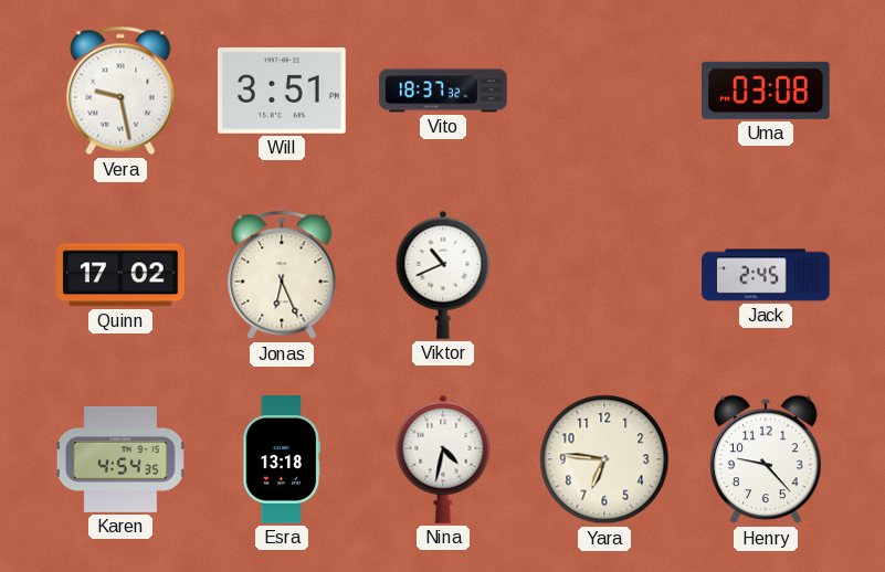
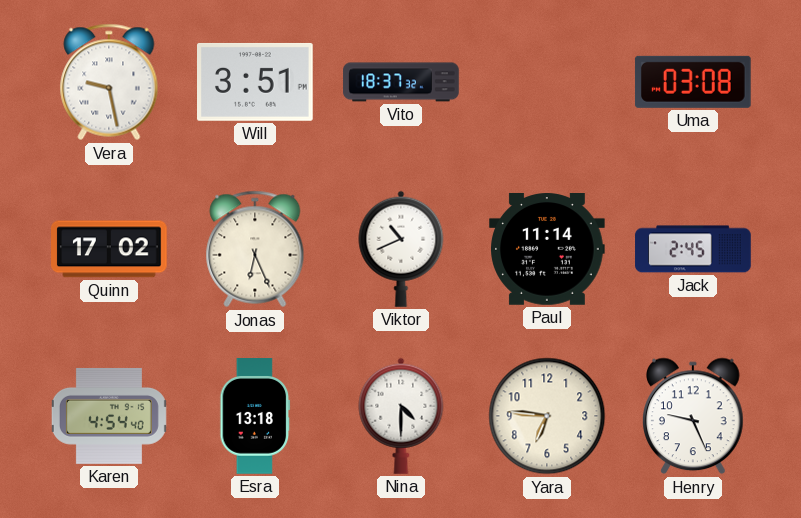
Paul: none -> 11:14 (547, 250)
Karen: 4:54:35 -> 4:54:40 (109, 416)
Nina: 4:32 -> 4:30 (401, 416)
Henry: 9:23 -> 9:26 (694, 416)
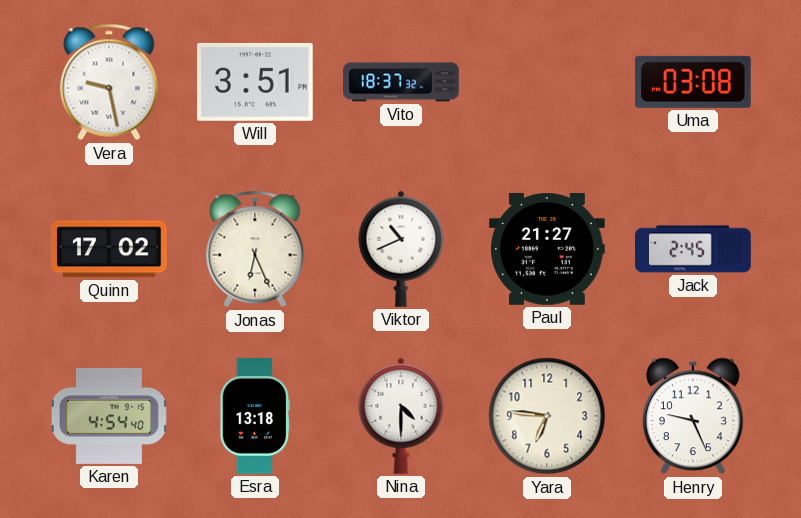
Paul: 11:14 -> 21:27 (547, 250)
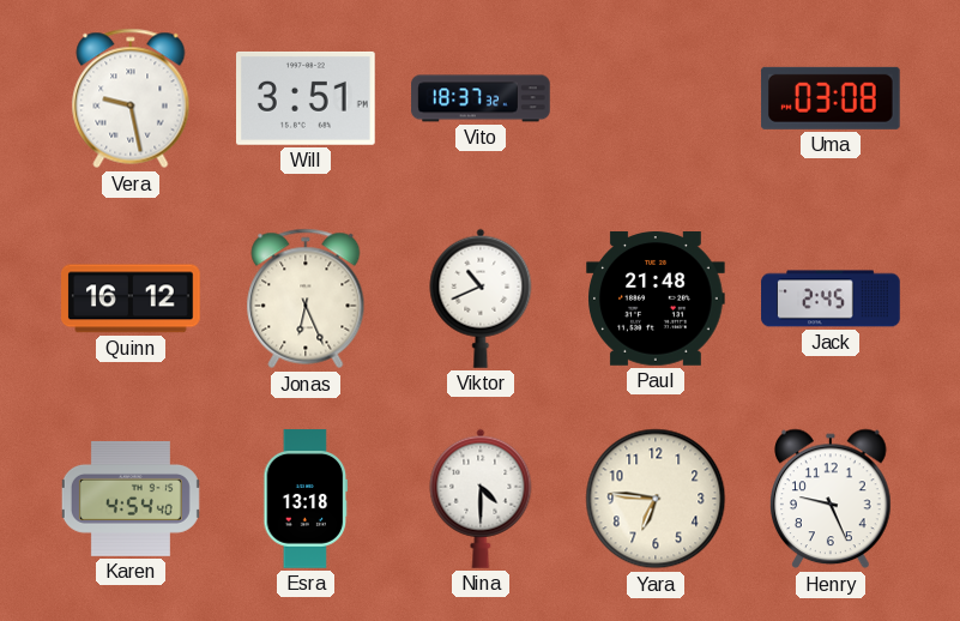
Quinn: 17:02 -> 16:12 (132, 299)
Paul: 21:27 -> 21:48 (656, 300)
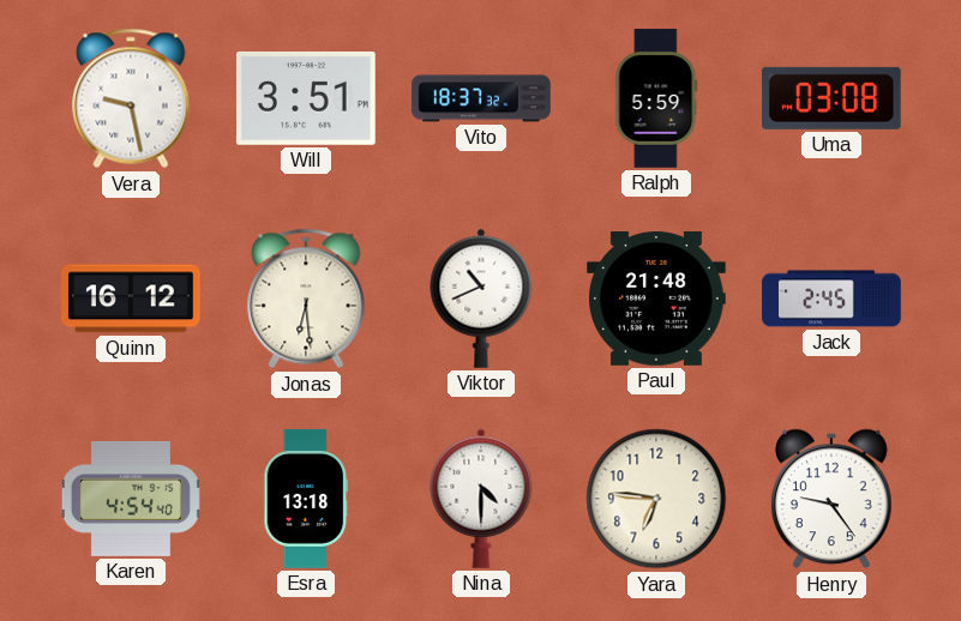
Ralph: none -> 5:59 (656, 98)
Jonas: 6:26 -> 6:29 (306, 299)
Henry: 9:26 -> 9:24 (833, 499)
